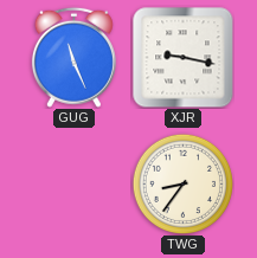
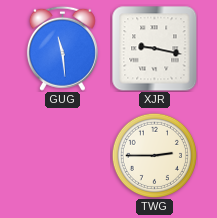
GUG: 11:26 -> 11:29 (62, 48)
TWG: 8:36 -> 2:45 (154, 155)
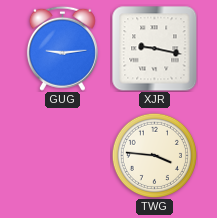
GUG: 11:29 -> 9:14 (62, 48)
TWG: 2:45 -> 3:46 (154, 155)
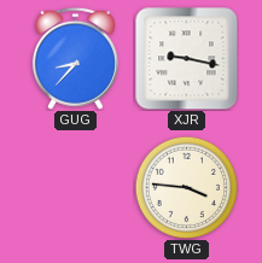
GUG: 9:14 -> 8:37 (75, 58)
